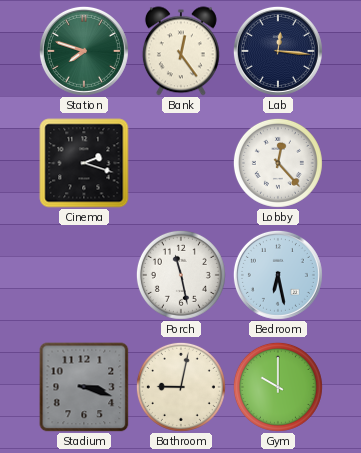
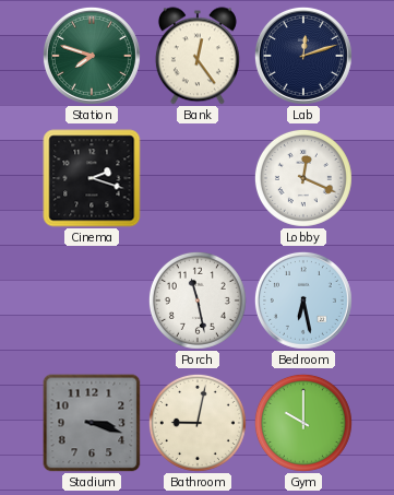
Lab: 12:16 -> 12:12 (303, 56)
Lobby: 12:23 -> 12:19 (303, 178)
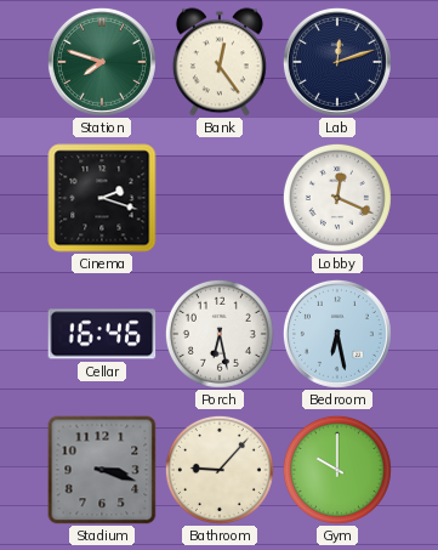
Cellar: none -> 16:46 (102, 334)
Porch: 11:28 -> 6:28 (220, 334)
Bathroom: 9:02 -> 9:07 (220, 470)
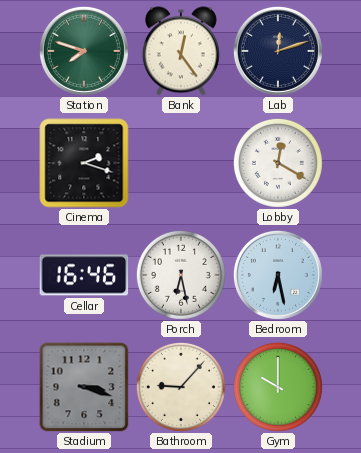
Lobby: 12:19 -> 12:20 (278, 163)
